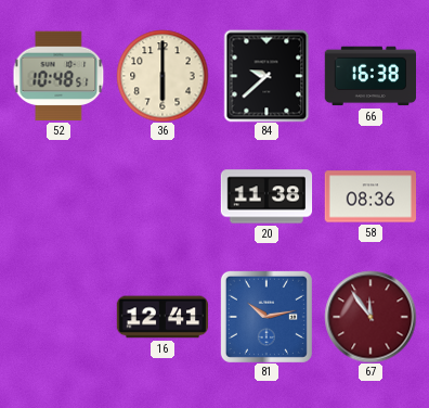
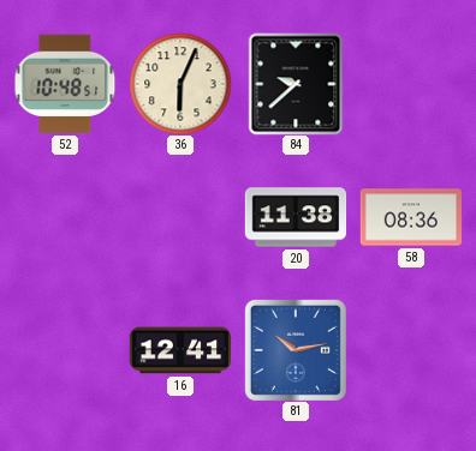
36: 6:00 -> 6:04 (180, 84)
66: 16:38 -> none (369, 76)
67: 11:54 -> none (370, 317)
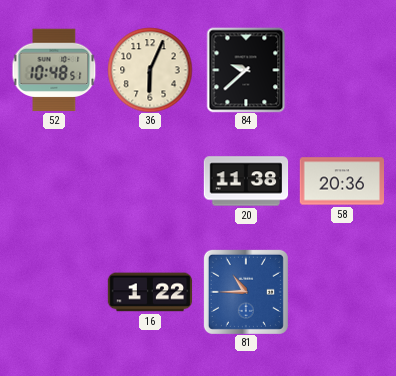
58: 08:36 -> 20:36 (341, 181)
16: 12:41 -> 1:22 (150, 292)
81: 10:13 -> 10:45 (246, 292)
